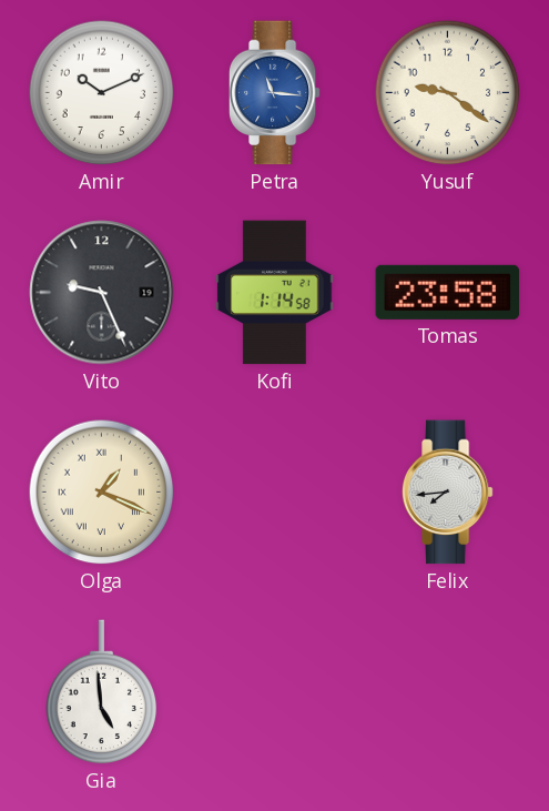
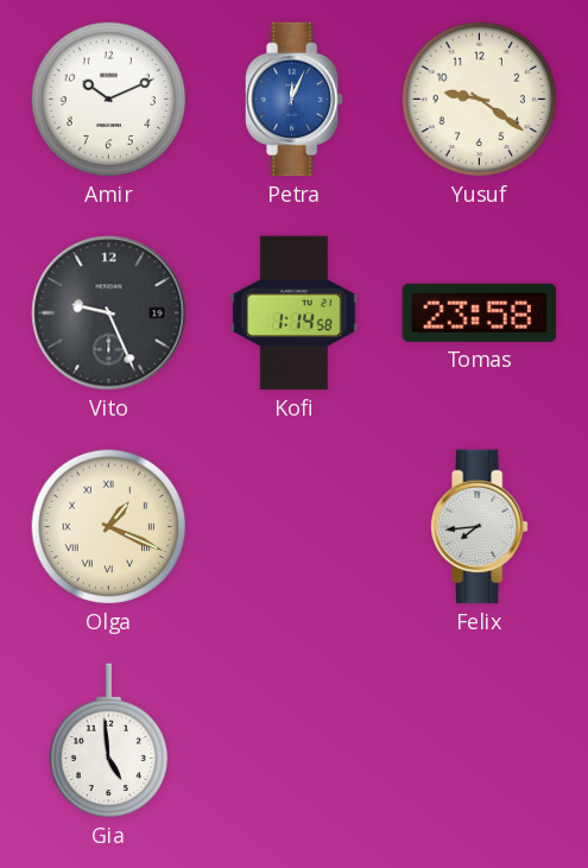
Petra: 11:16 -> 12:04 (293, 100)
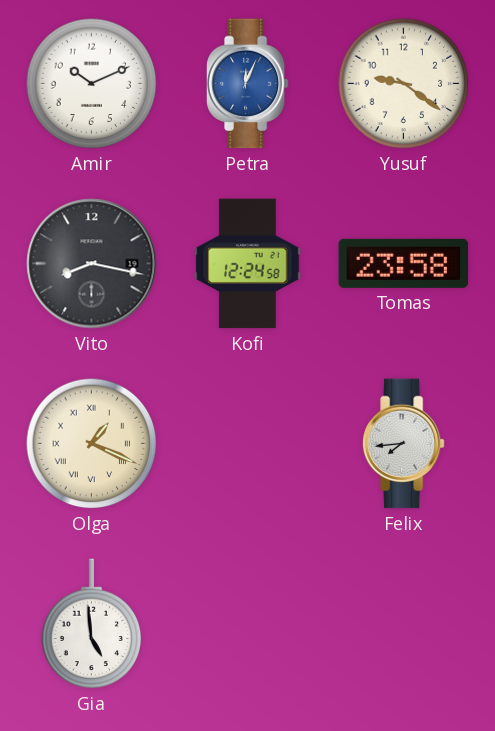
Vito: 9:26 -> 8:17 (92, 264)
Kofi: 1:14 -> 12:24 (248, 264)
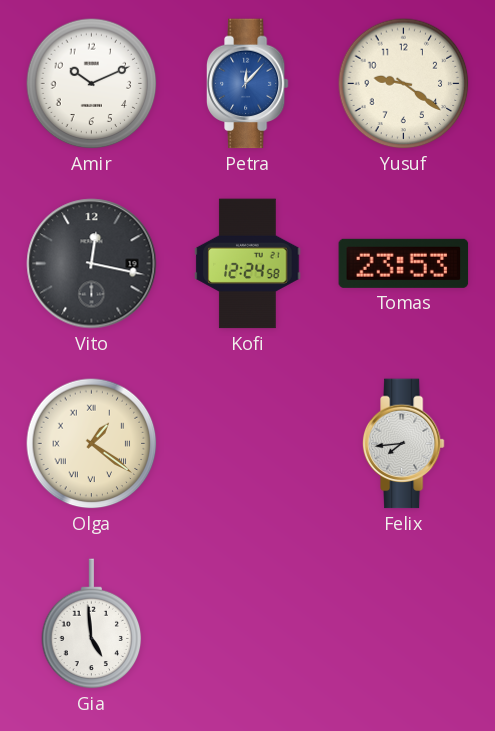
Petra: 12:04 -> 12:07 (247, 84)
Vito: 8:17 -> 12:17 (92, 264)
Tomas: 23:58 -> 23:53 (404, 263)
Olga: 1:19 -> 1:21 (92, 444)
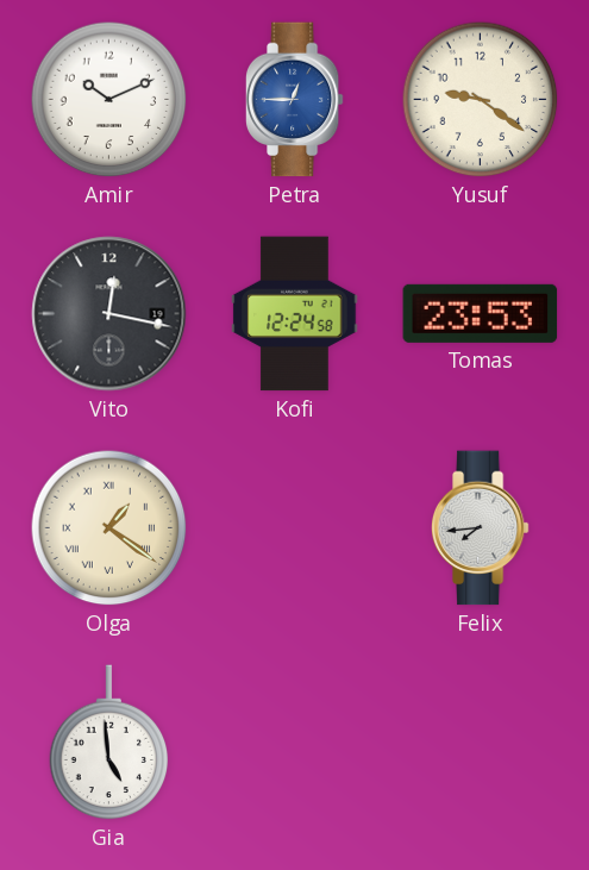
Petra: 12:07 -> 12:45 (294, 100)
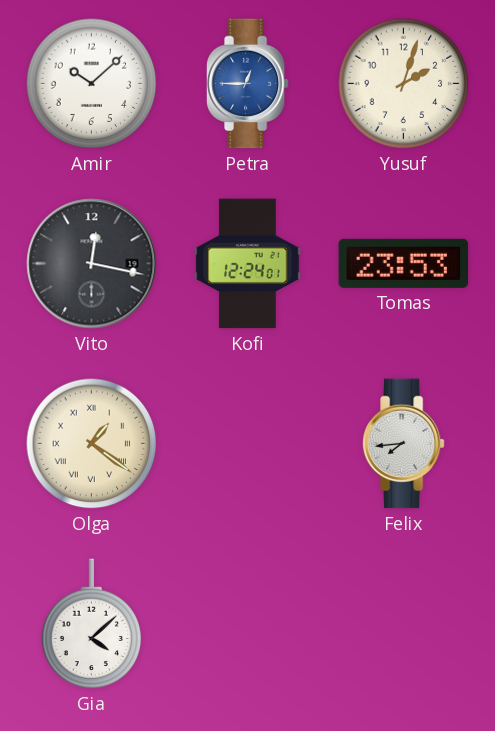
Amir: 10:11 -> 10:08 (92, 84)
Yusuf: 9:21 -> 2:03 (404, 84)
Kofi: 12:24:58 -> 12:24:01 (248, 264)
Gia: 4:59 -> 4:08 (92, 624)
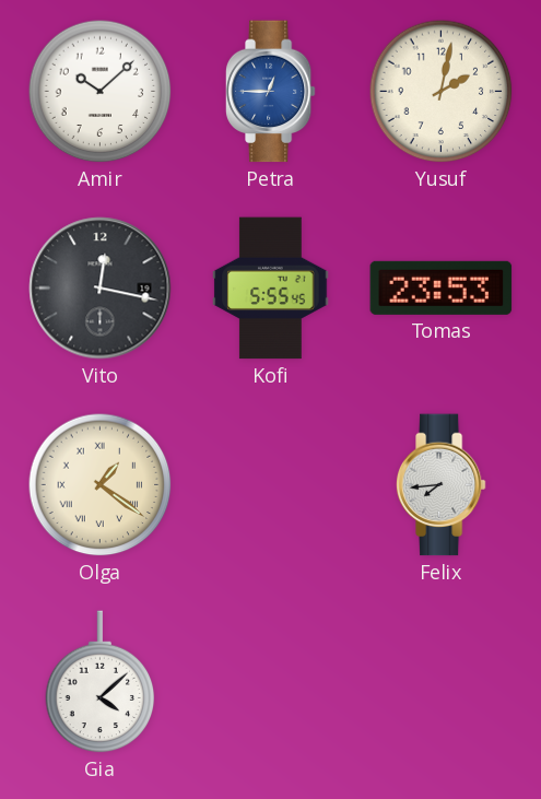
Yusuf: 2:03 -> 2:02 (442, 92)
Kofi: 12:24 -> 5:55 (271, 289)
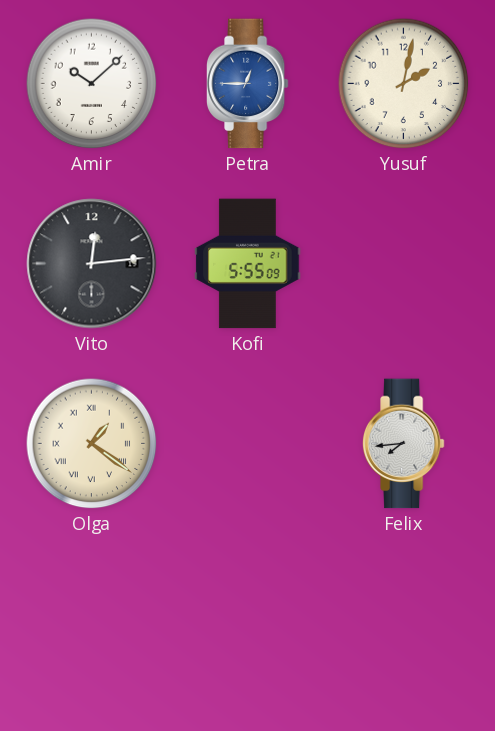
Vito: 12:17 -> 12:14 (92, 264)
Kofi: 5:55:45 -> 5:55:09 (248, 264)
Tomas: 23:53 -> none (442, 287)
Gia: 4:08 -> none (101, 682)
